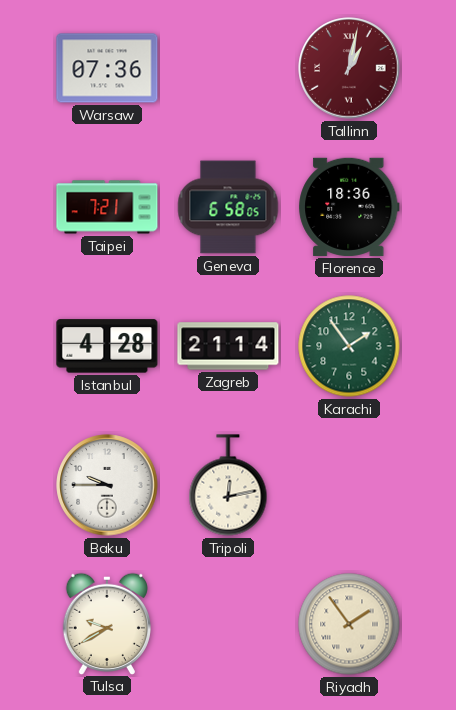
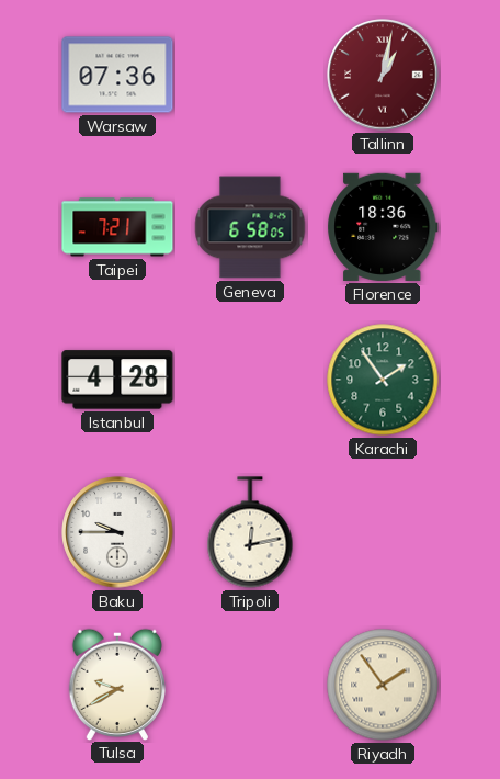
Zagreb: 21:14 -> none (228, 346)
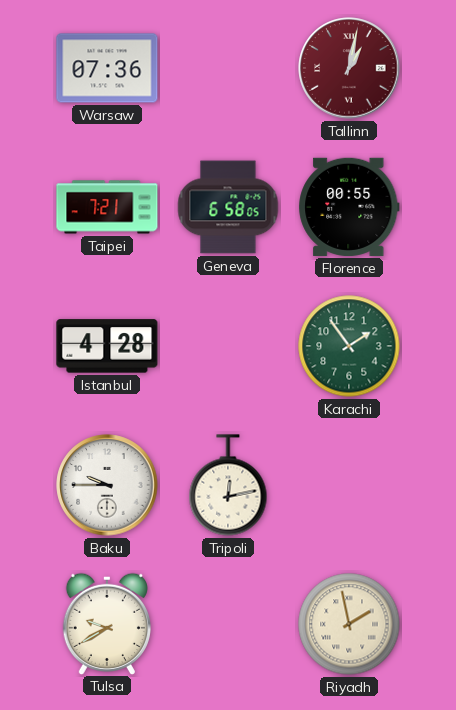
Florence: 18:36 -> 00:55 (349, 207)
Riyadh: 1:54 -> 1:58 (349, 624)
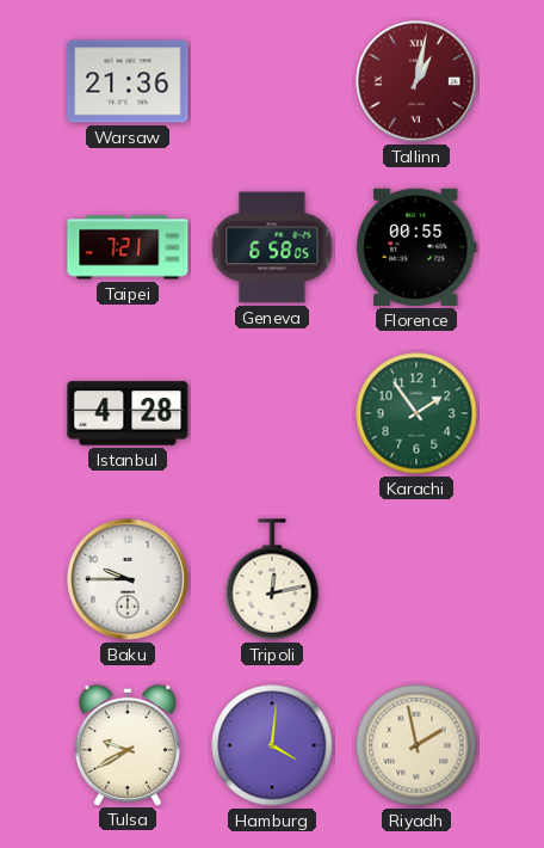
Warsaw: 07:36 -> 21:36 (128, 81)
Hamburg: none -> 4:01 (272, 745)
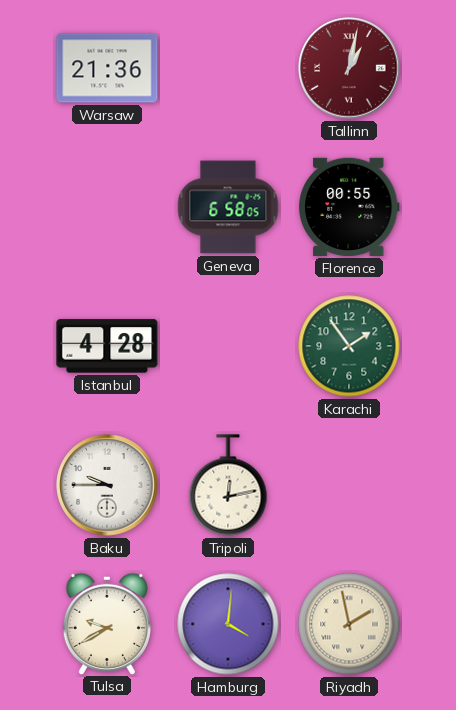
Taipei: 7:21 -> none (128, 247)
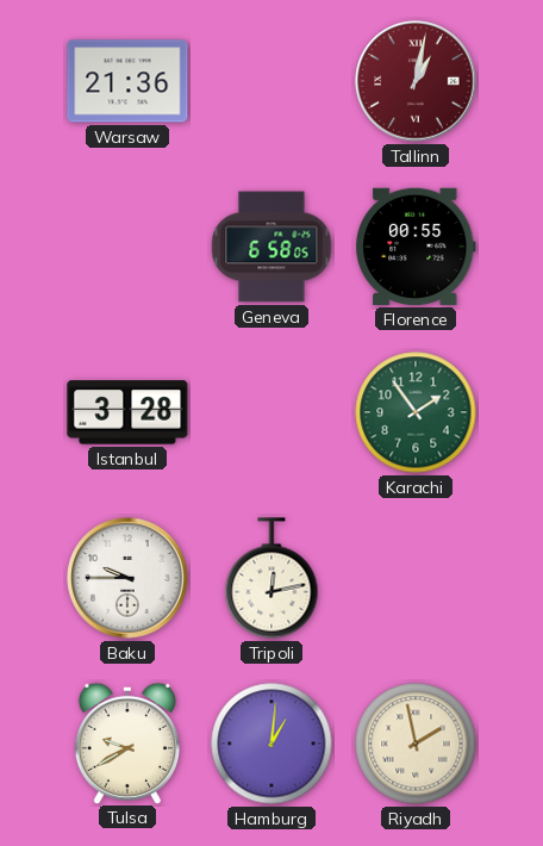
Istanbul: 4:28 -> 3:28 (127, 412)
Hamburg: 4:01 -> 1:01 (271, 744)
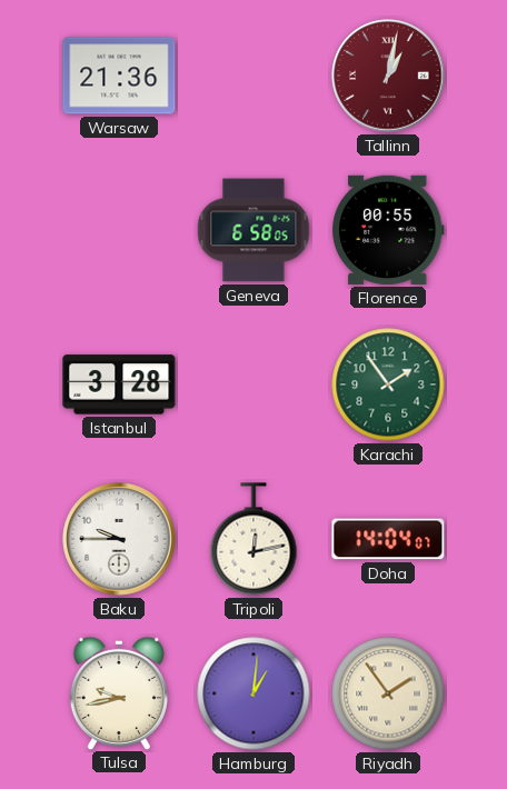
Doha: none -> 14:04 (388, 539)
Tulsa: 9:40 -> 9:43 (119, 692)
Riyadh: 1:58 -> 1:54 (388, 693)
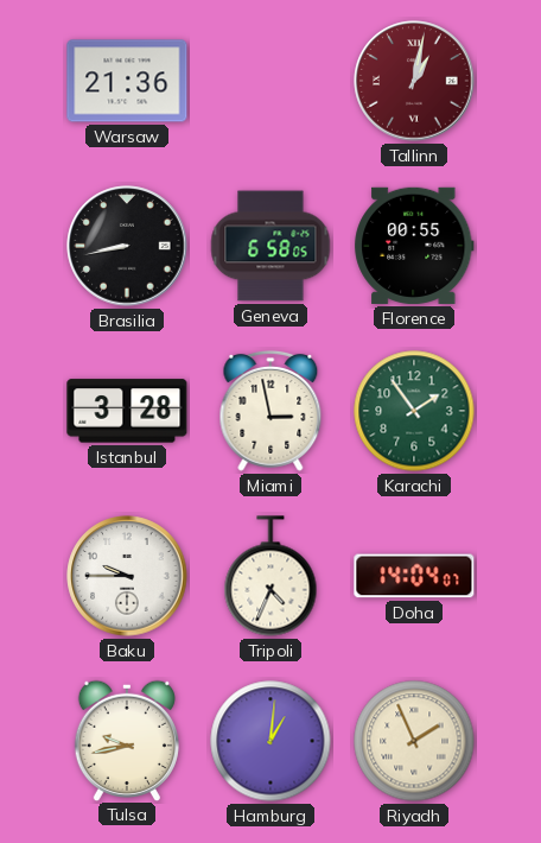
Brasilia: none -> 8:43 (127, 246)
Miami: none -> 2:58 (270, 411)
Tripoli: 12:13 -> 4:34 (270, 576)
Riyadh: 1:54 -> 1:56 (414, 741)
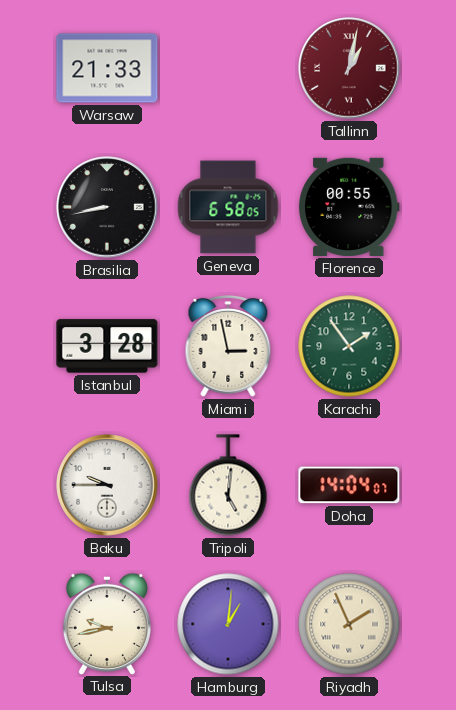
Warsaw: 21:36 -> 21:33 (107, 68)
Tripoli: 4:34 -> 5:01 (228, 485)
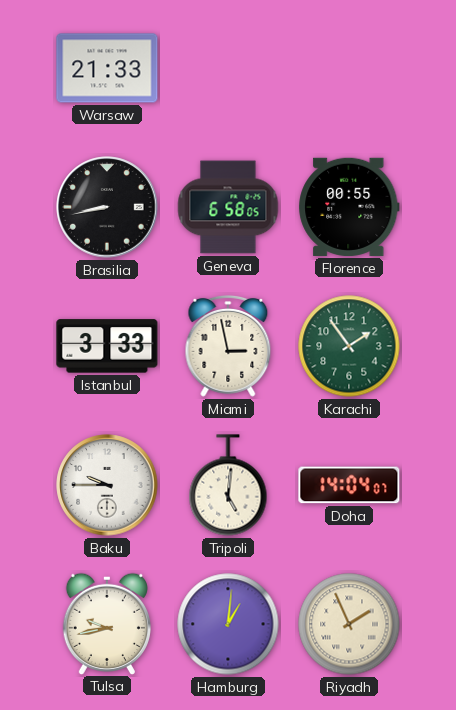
Tallinn: 1:02 -> none (349, 68)
Istanbul: 3:28 -> 3:33 (107, 346)
